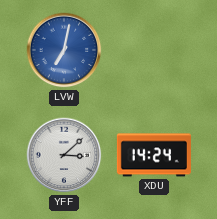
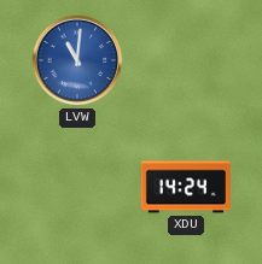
LVW: 7:02 -> 11:01 (77, 60)
YFF: 3:08 -> none (64, 155)
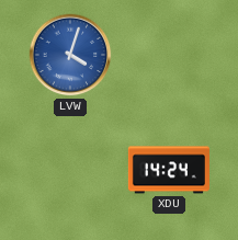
LVW: 11:01 -> 4:03 (70, 55)
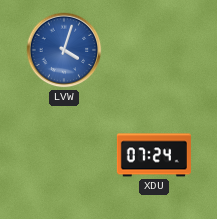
XDU: 14:24 -> 07:24 (154, 155)
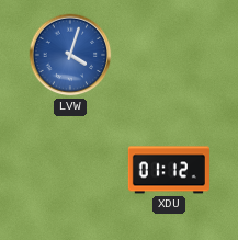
XDU: 07:24 -> 01:12 (169, 170)
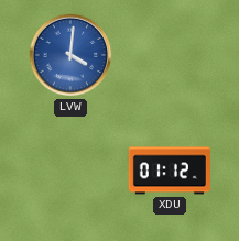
LVW: 4:03 -> 4:01 (70, 55)
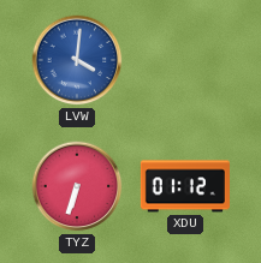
TYZ: none -> 6:33 (77, 186)
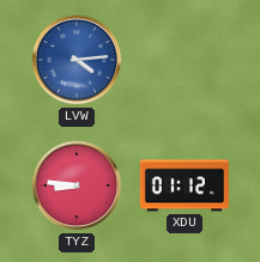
LVW: 4:01 -> 4:14 (77, 60)
TYZ: 6:33 -> 8:46 (77, 185)
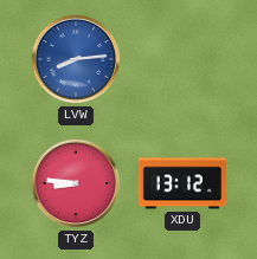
LVW: 4:14 -> 8:14 (76, 59)
XDU: 01:12 -> 13:12 (182, 183)
